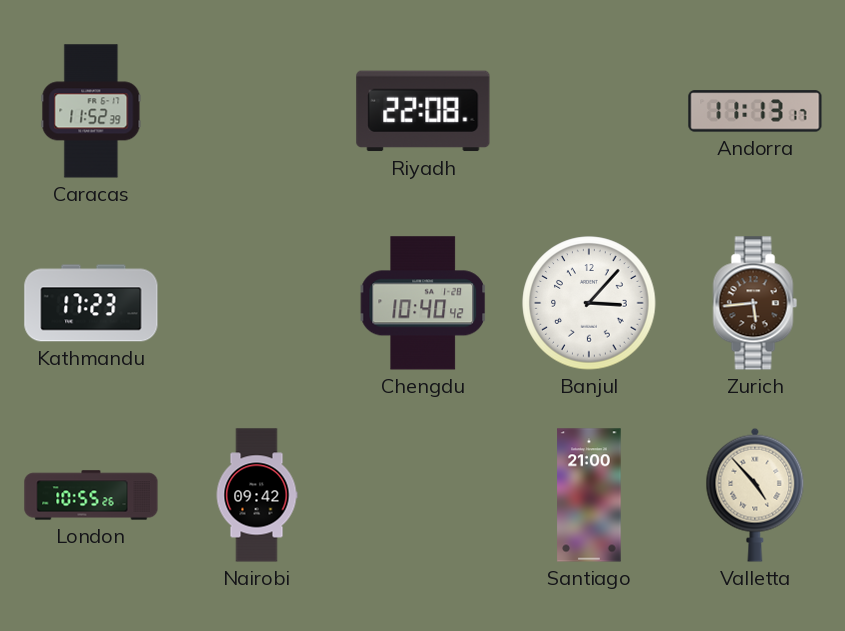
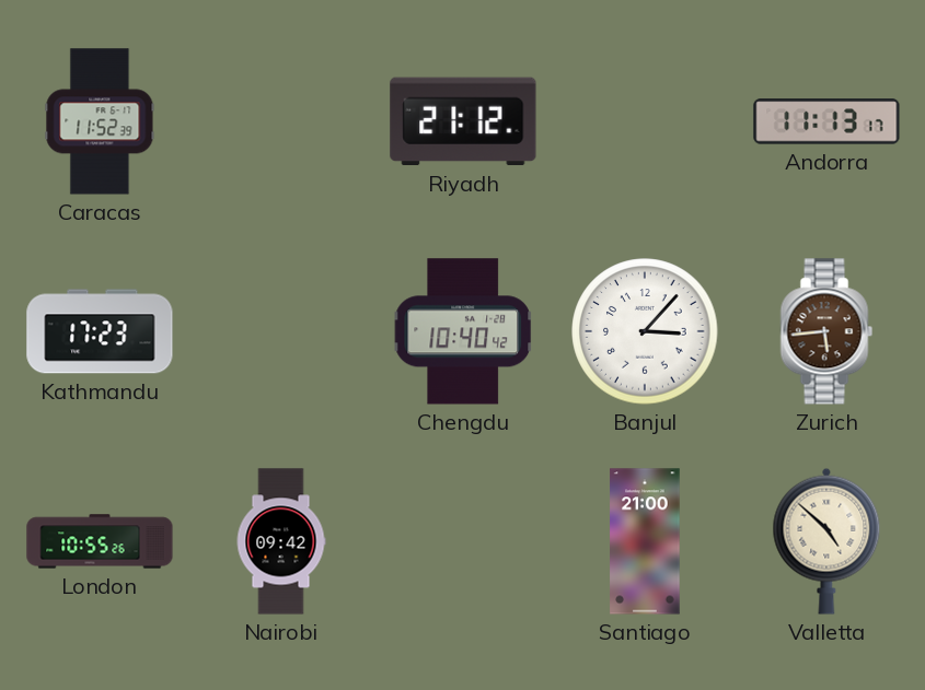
Riyadh: 22:08 -> 21:12 (463, 121)
Valletta: 4:53 -> 4:52 (826, 541)
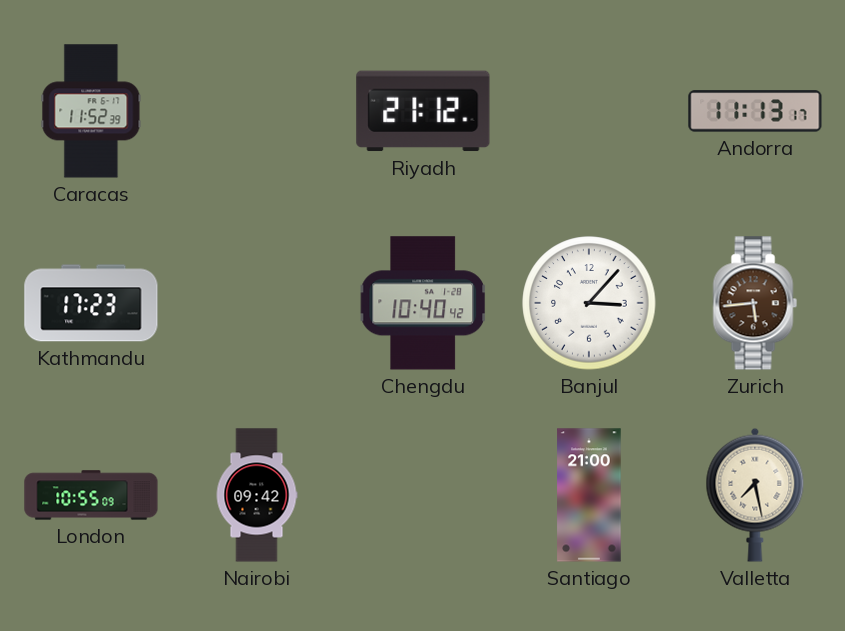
London: 10:55:26 -> 10:55:09 (91, 495)
Valletta: 4:52 -> 7:28 (755, 495)
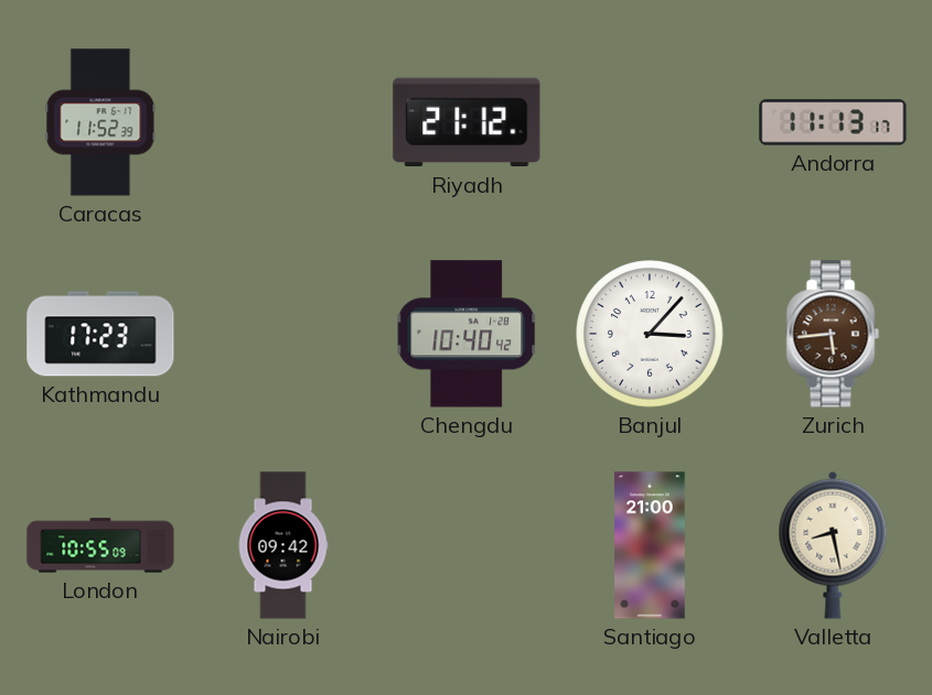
Valletta: 7:28 -> 8:28 (833, 545)
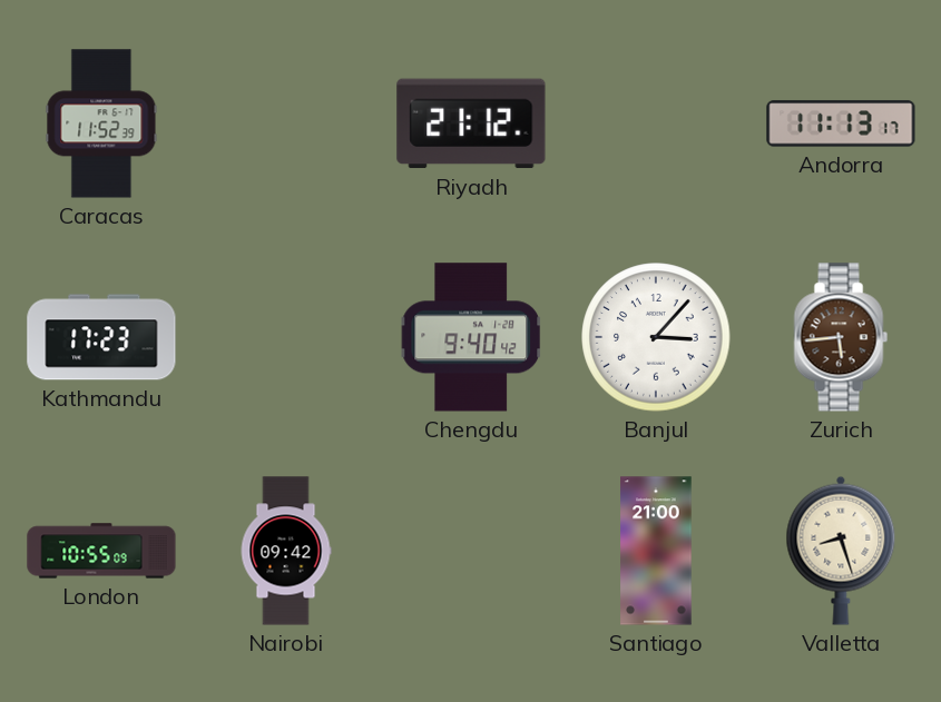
Chengdu: 10:40 -> 9:40 (471, 337)
Valletta: 8:28 -> 8:27 (841, 551)
